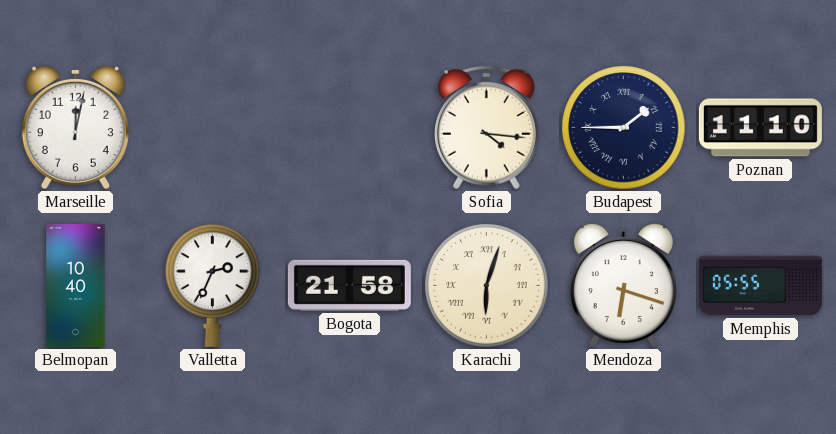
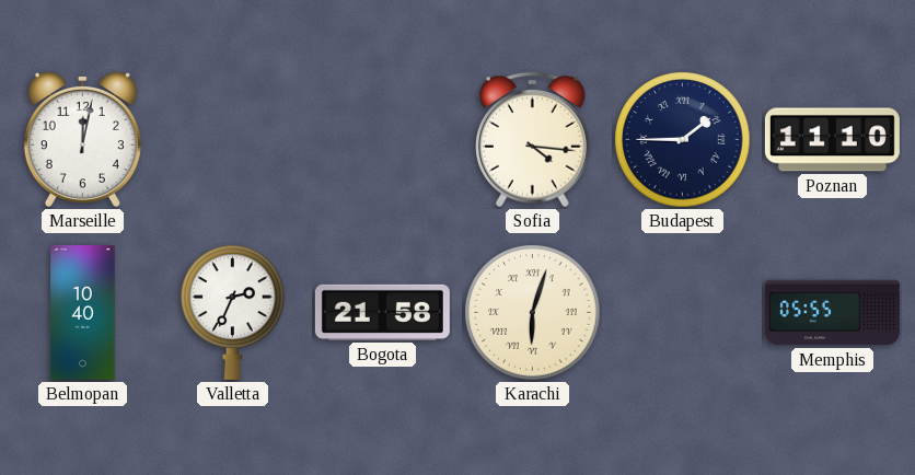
Mendoza: 6:18 -> none (623, 285)
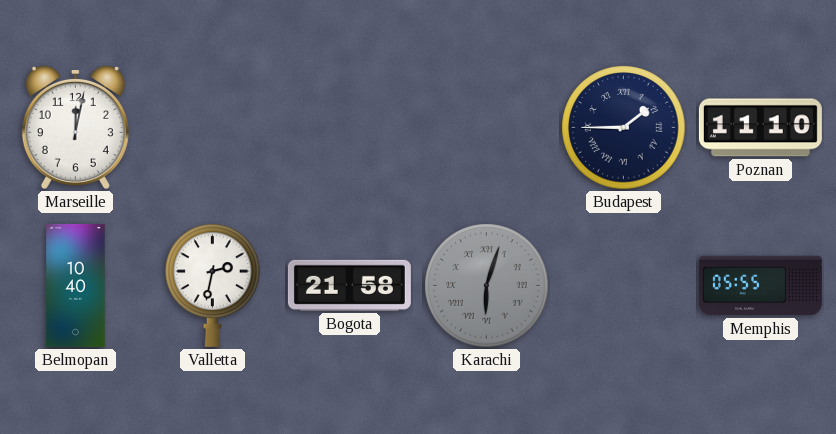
Sofia: 4:16 -> none (533, 139)
Valletta: 2:34 -> 2:32 (213, 285)
Karachi dial: cream -> grey (487, 286)
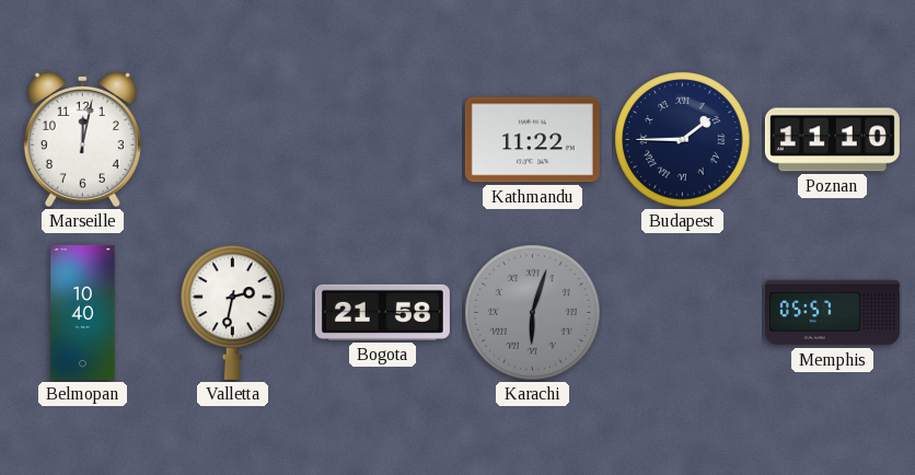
Kathmandu: none -> 11:22 (532, 140)
Memphis: 05:55 -> 05:57 (832, 313)
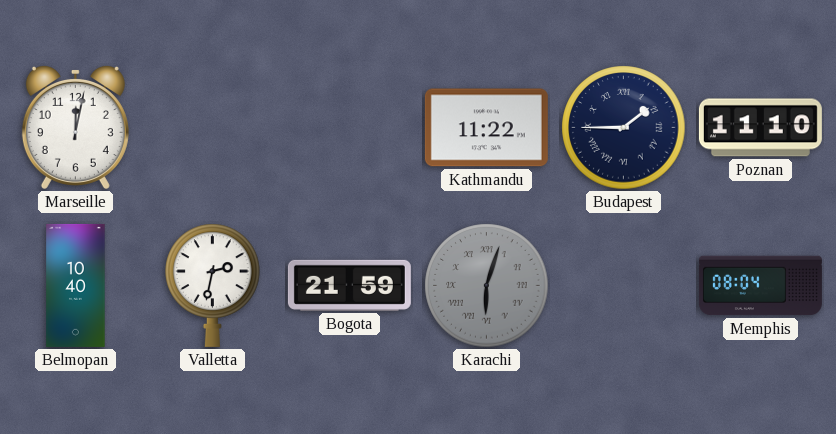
Bogota: 21:58 -> 21:59 (349, 285)
Memphis: 05:57 -> 08:04 (760, 286)
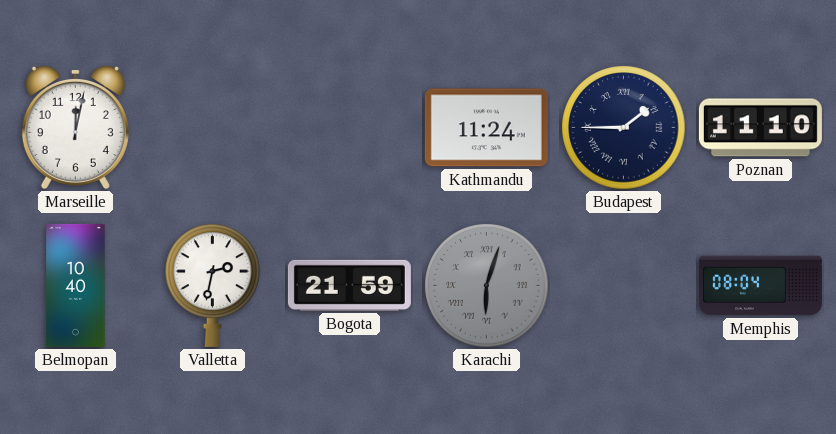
Kathmandu: 11:22 -> 11:24 (486, 128)
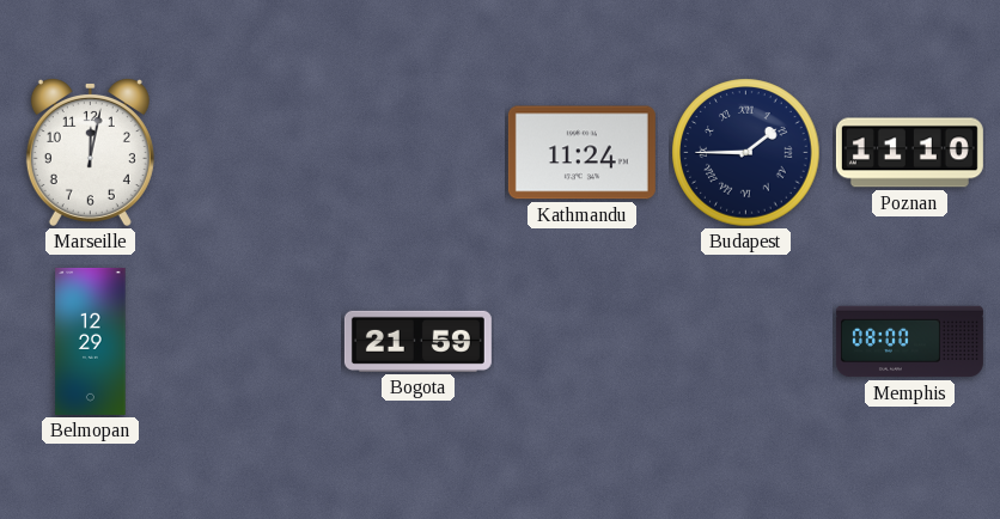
Belmopan: 10:40 -> 12:29 (91, 341)
Valletta: 2:32 -> none (213, 285)
Karachi: 6:03 -> none (487, 286)
Memphis: 08:04 -> 08:00 (909, 342)
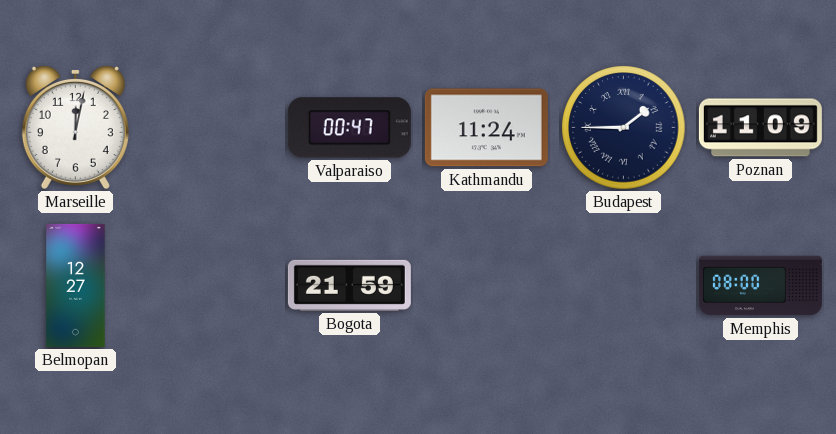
Valparaiso: none -> 00:47 (349, 128)
Poznan: 11:10 -> 11:09 (760, 128)
Belmopan: 12:29 -> 12:27 (76, 285)
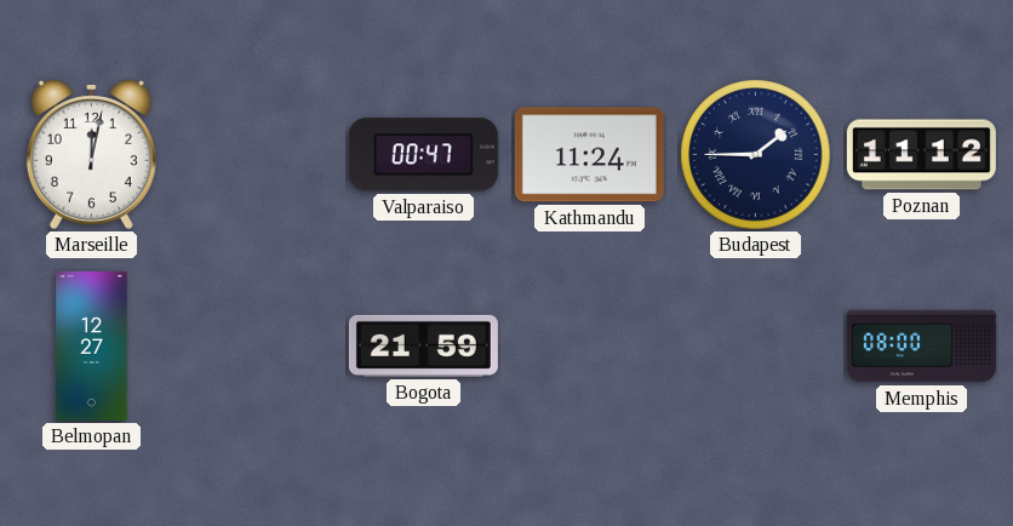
Poznan: 11:09 -> 11:12 (921, 155)
